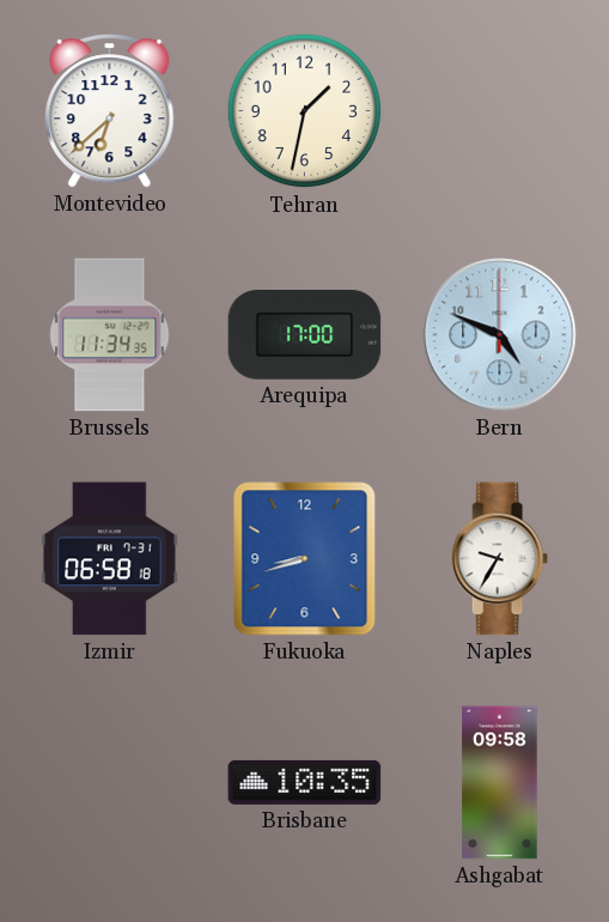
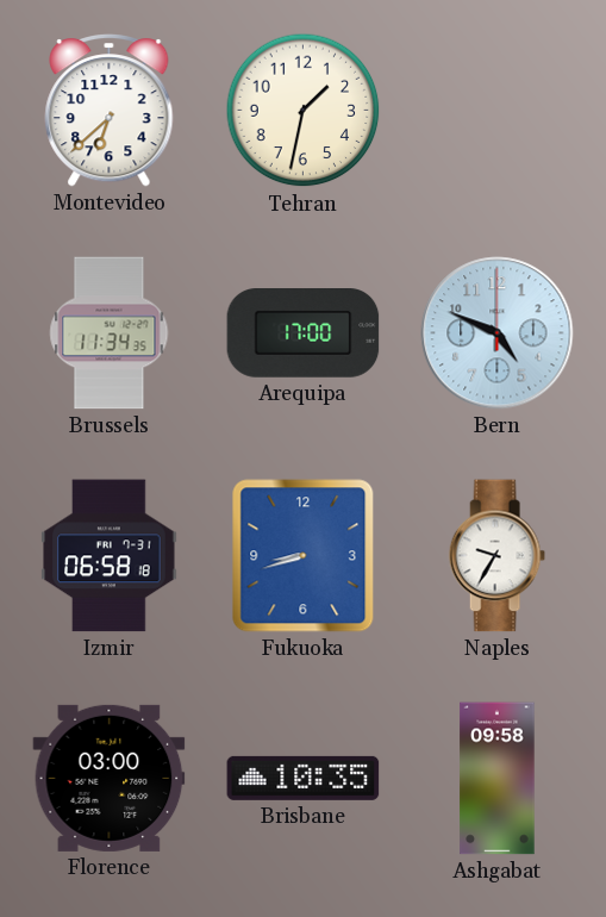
Florence: none -> 03:00 (110, 778)
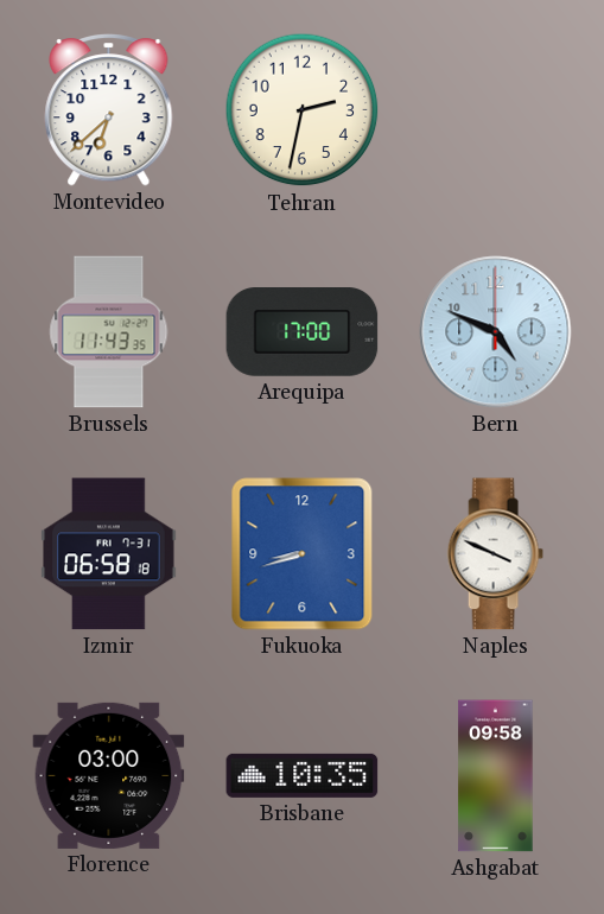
Tehran: 1:32 -> 2:32 (303, 110)
Brussels: 11:34 -> 11:43 (109, 332)
Naples: 9:35 -> 3:49 (495, 554)
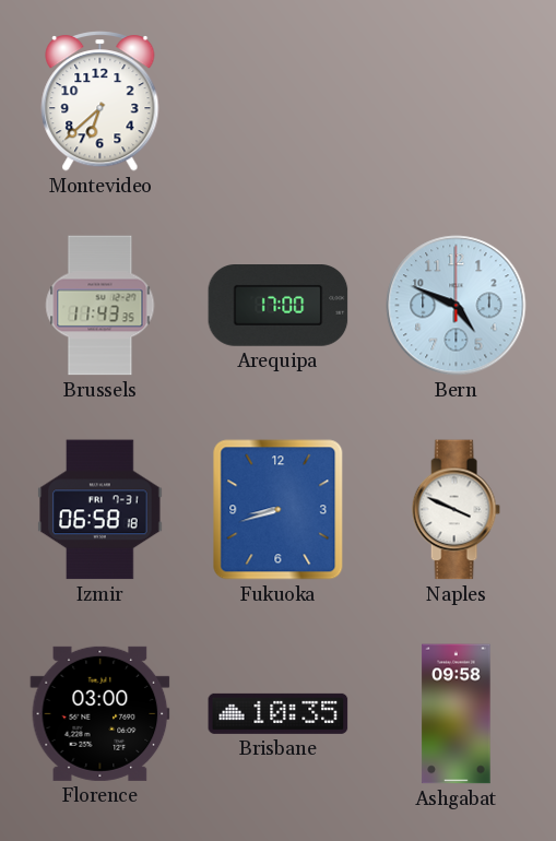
Tehran: 2:32 -> none (303, 110)
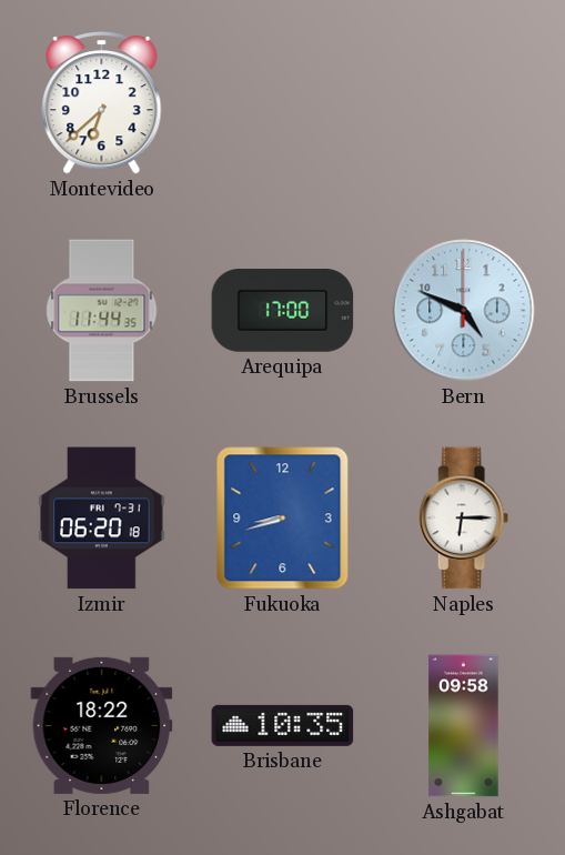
Brussels: 11:43 -> 11:44 (102, 311)
Izmir: 06:58 -> 06:20 (102, 519)
Naples: 3:49 -> 6:15 (463, 519)
Florence: 03:00 -> 18:22 (102, 725)
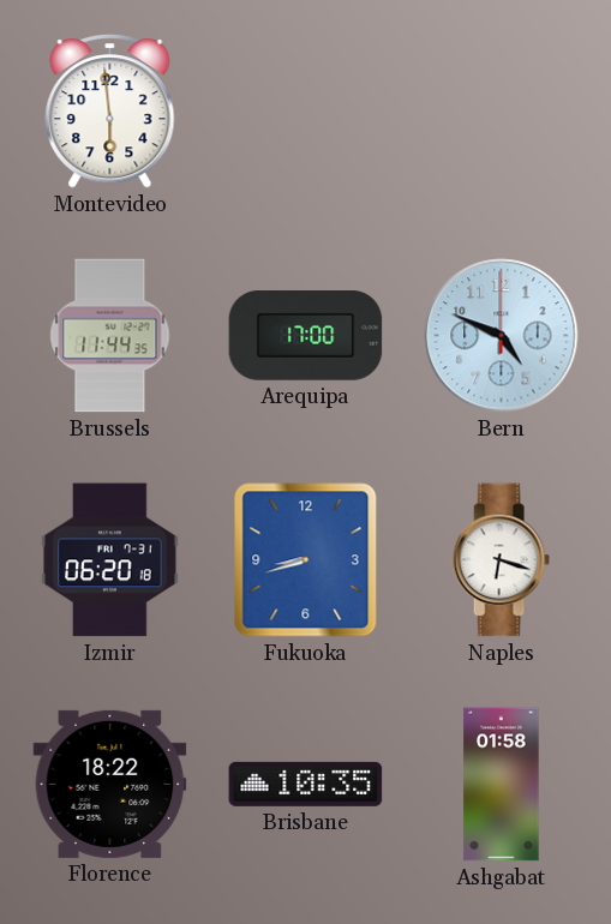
Montevideo: 6:38 -> 5:59 (110, 112)
Naples: 6:15 -> 6:18 (501, 560)
Ashgabat: 09:58 -> 01:58 (502, 785)
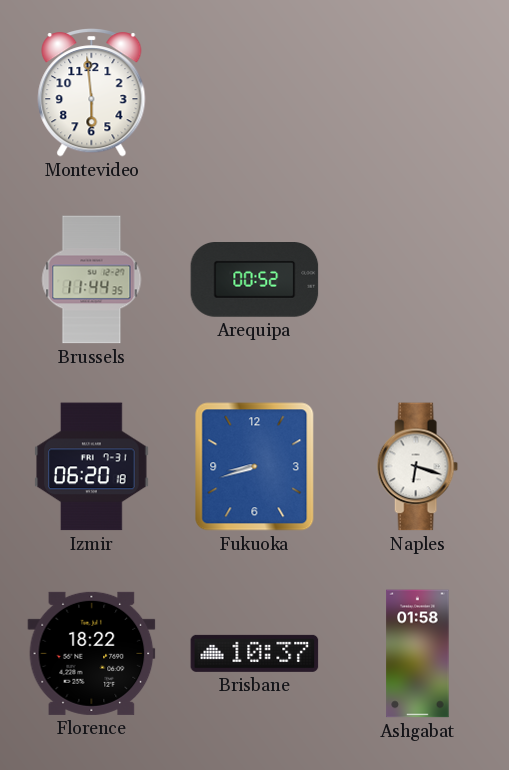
Arequipa: 17:00 -> 00:52 (255, 280)
Bern: 4:49 -> none (502, 336)
Brisbane: 10:35 -> 10:37 (255, 653)
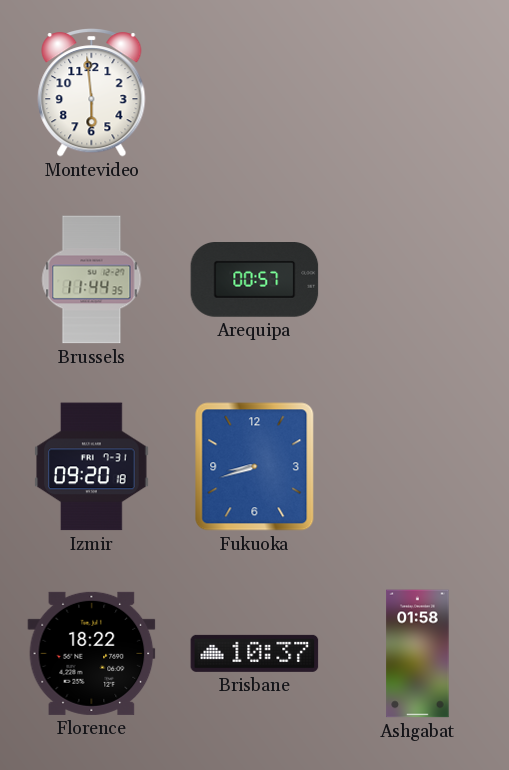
Arequipa: 00:52 -> 00:57 (255, 280)
Izmir: 06:20 -> 09:20 (92, 467)
Naples: 6:18 -> none (417, 467)
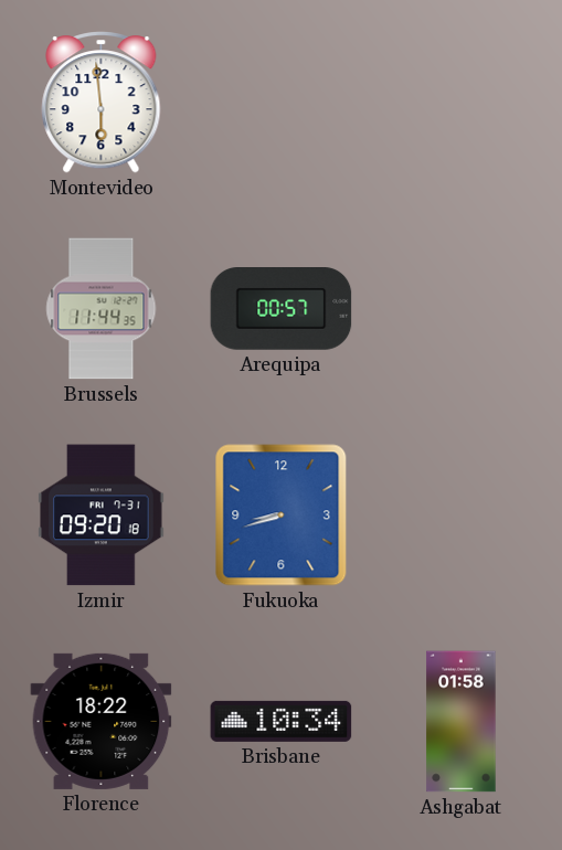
Brisbane: 10:37 -> 10:34 (282, 721)
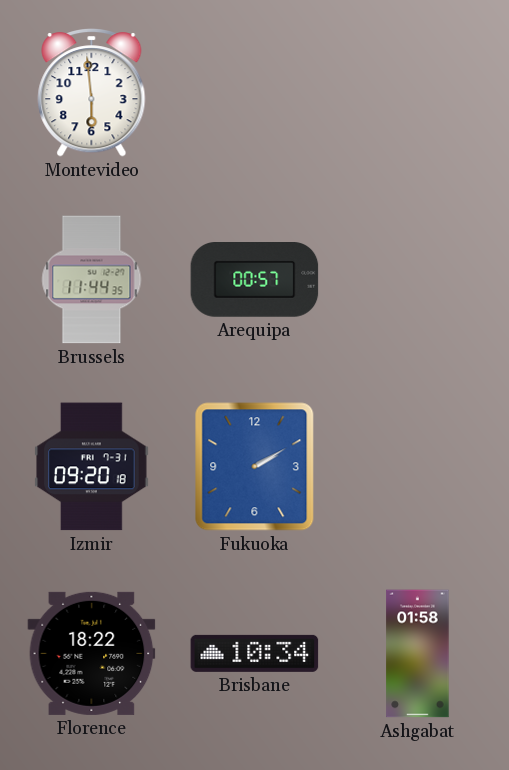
Fukuoka: 8:42 -> 2:10 (255, 467)
